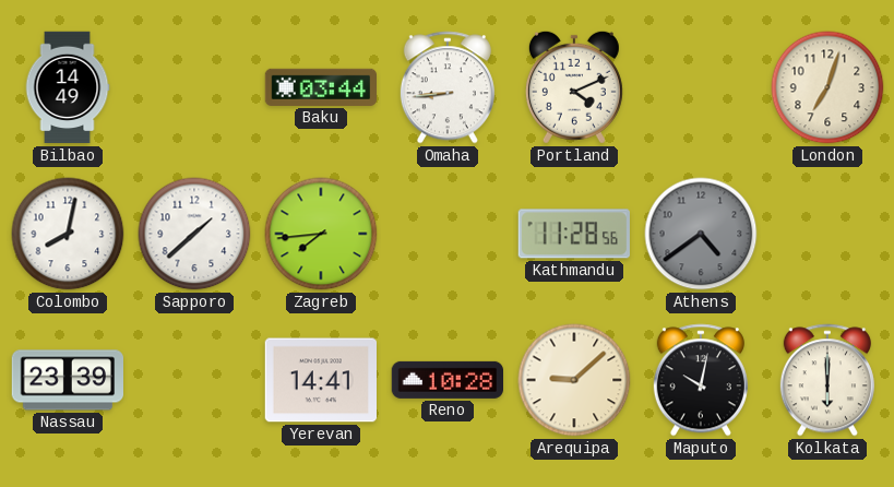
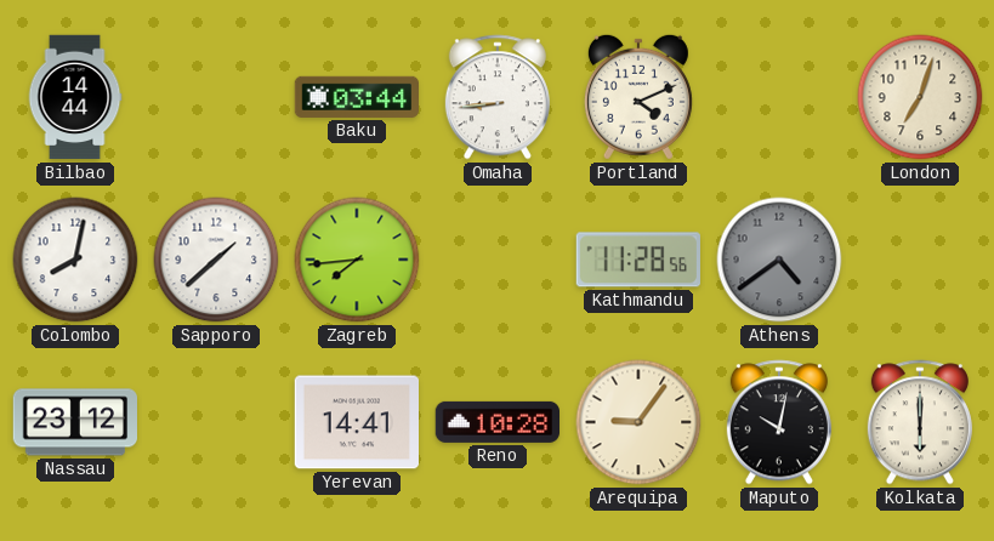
Bilbao: 14:49 -> 14:44 (75, 97)
Nassau: 23:39 -> 23:12 (74, 422)
Arequipa: 9:08 -> 9:06 (638, 422)
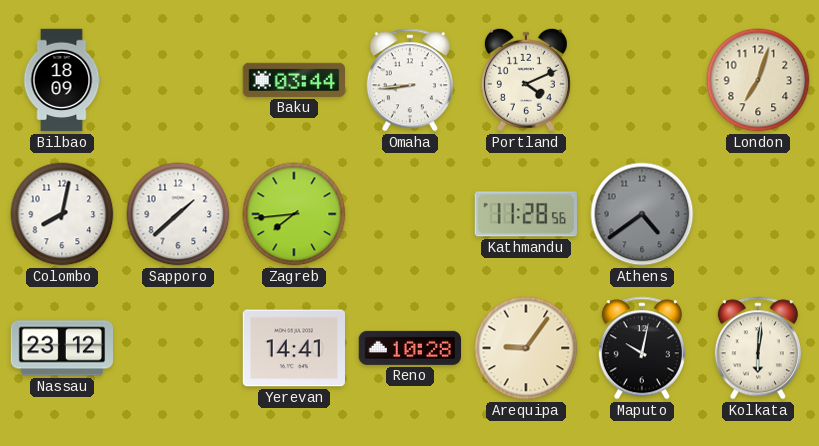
Bilbao: 14:44 -> 18:09 (62, 80)
Kolkata: 6:00 -> 6:01 (758, 348)
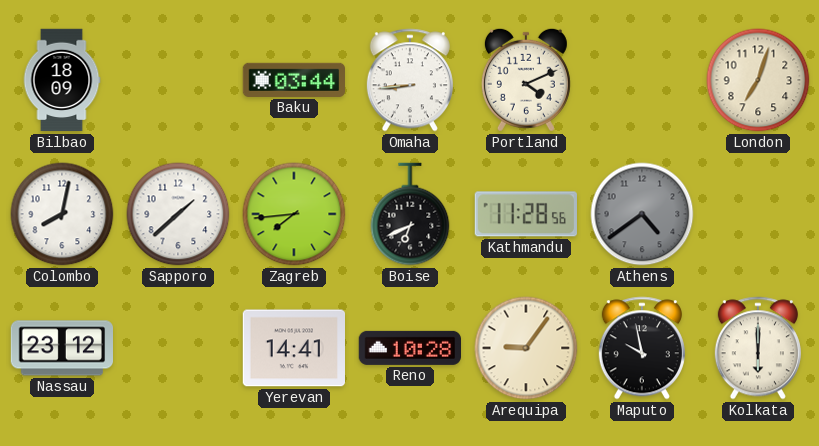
Boise: none -> 6:41 (410, 214)
Maputo: 10:02 -> 9:58 (642, 348)
Kolkata: 6:01 -> 6:00 (758, 348)
